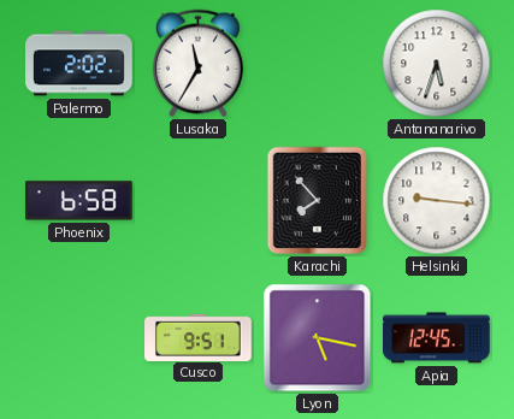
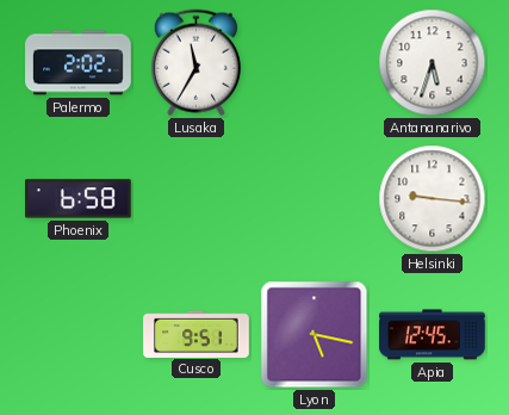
Karachi: 7:53 -> none (318, 201)
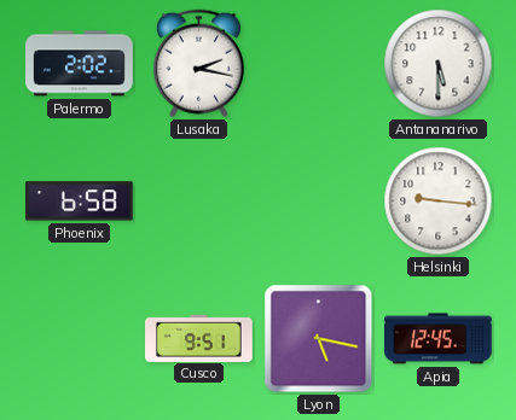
Lusaka: 11:35 -> 2:17 (198, 64)
Antananarivo: 5:33 -> 5:30 (439, 64)
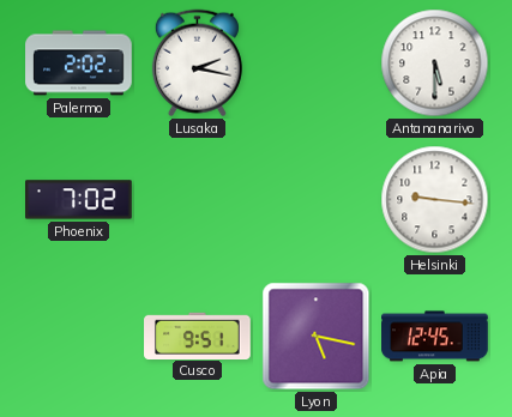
Phoenix: 6:58 -> 7:02 (79, 200)
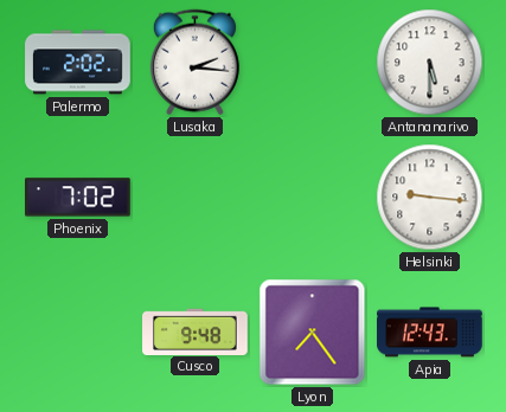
Lusaka: 2:17 -> 2:16 (194, 63)
Cusco: 9:51 -> 9:48 (196, 331)
Lyon: 5:17 -> 7:24 (313, 333)
Apia: 12:45 -> 12:43 (430, 333)
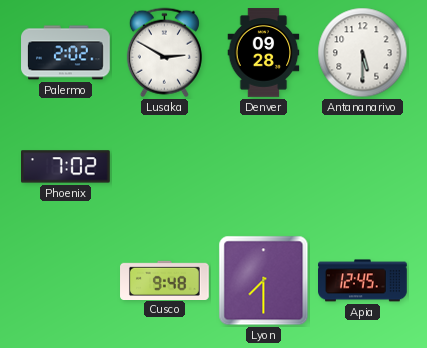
Lusaka: 2:16 -> 2:50 (164, 53)
Denver: none -> 09:28 (264, 53)
Helsinki: 9:16 -> none (430, 198)
Lyon: 7:24 -> 7:30 (264, 281)
Apia: 12:43 -> 12:45 (363, 281)
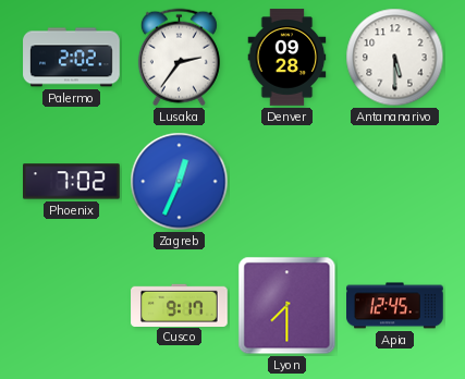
Lusaka: 2:50 -> 2:36 (179, 58)
Zagreb: none -> 12:34 (180, 182)
Cusco: 9:48 -> 9:17 (180, 305)
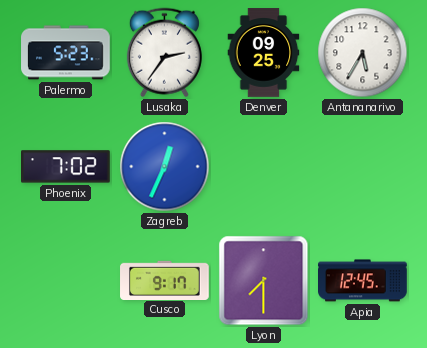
Palermo: 2:02 -> 5:23 (66, 53)
Denver: 09:28 -> 09:25 (264, 53)
Antananarivo: 5:30 -> 5:35 (363, 53)
